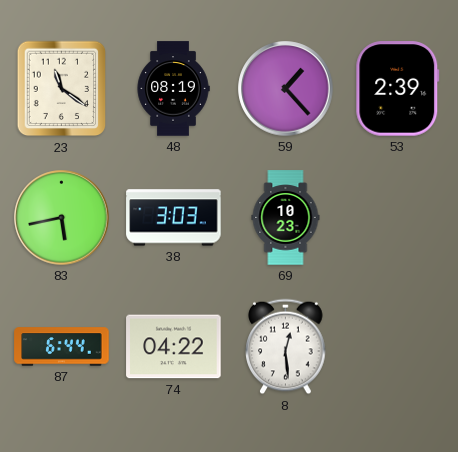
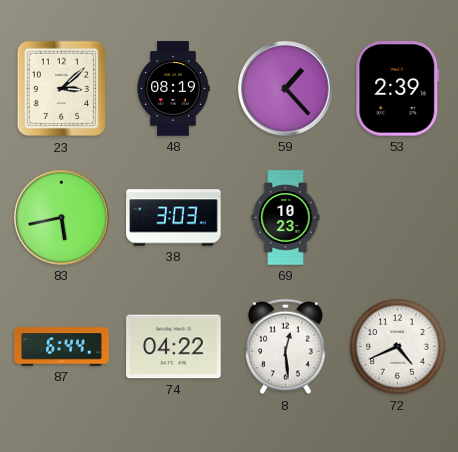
23: 11:21 -> 3:08 (62, 89)
72: none -> 4:41 (398, 347)
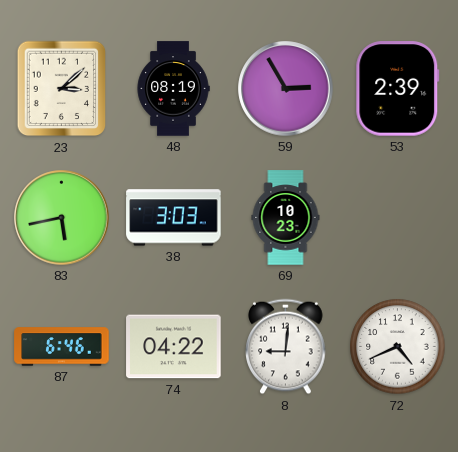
59: 1:23 -> 2:55 (286, 89)
87: 6:44 -> 6:46 (62, 347)
8: 12:29 -> 9:01 (286, 347)
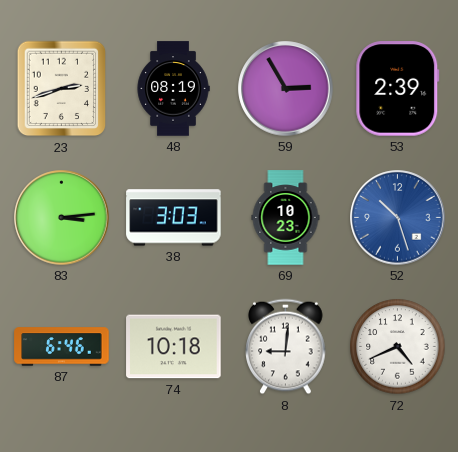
23: 3:08 -> 2:42 (62, 89)
83: 5:43 -> 3:14 (62, 218)
52: none -> 10:27 (398, 218)
74: 04:22 -> 10:18 (174, 347)
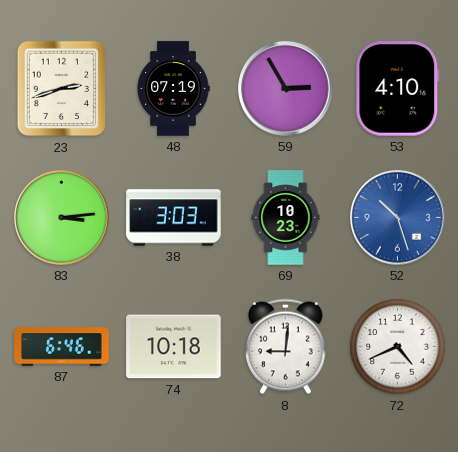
48: 08:19 -> 07:19 (173, 89)
53: 2:39 -> 4:10 (398, 89)
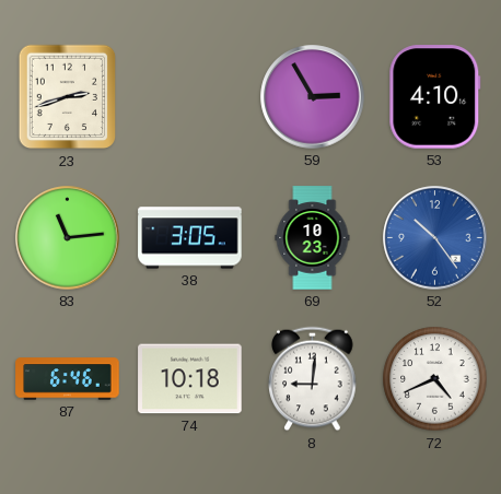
48: 07:19 -> none (173, 89)
83: 3:14 -> 11:14 (68, 238)
38: 3:03 -> 3:05 (190, 238)
52: 10:27 -> 10:24 (435, 238)
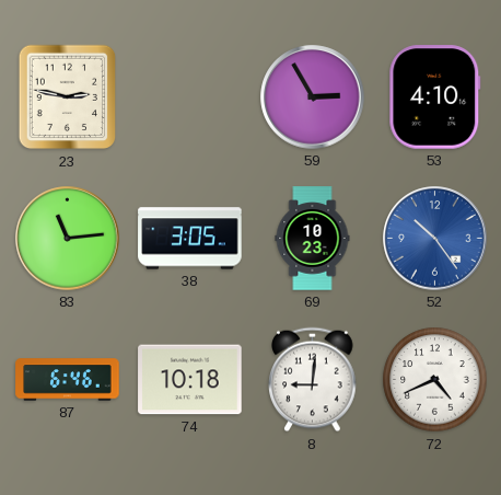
23: 2:42 -> 2:47 (68, 97)
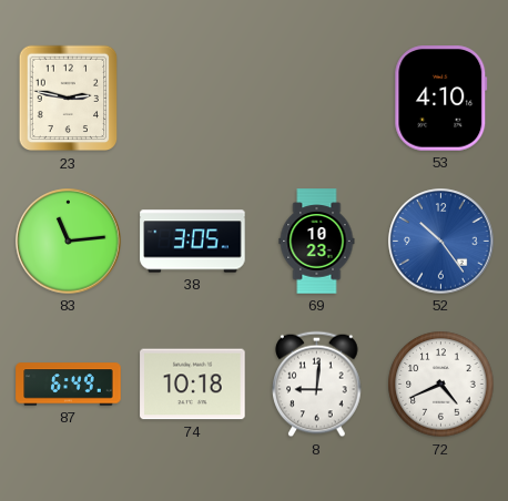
59: 2:55 -> none (313, 97)
87: 6:46 -> 6:49 (69, 385)
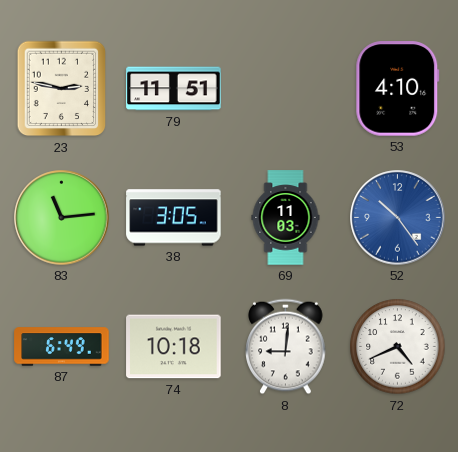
79: none -> 11:51 (174, 89)
69: 10:23 -> 11:03 (286, 218)
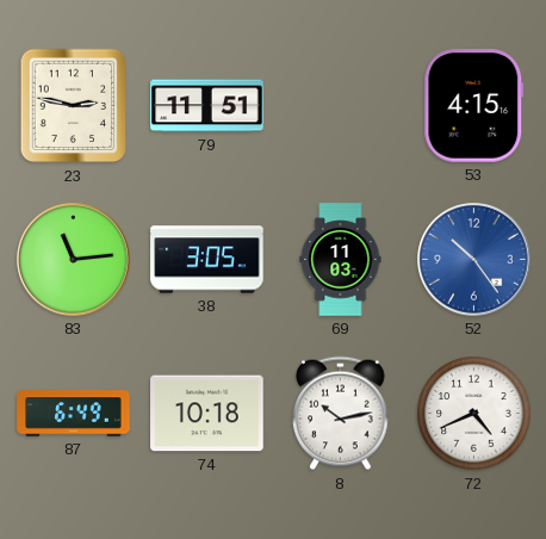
53: 4:10 -> 4:15 (474, 106)
8: 9:01 -> 10:13 (341, 414)
